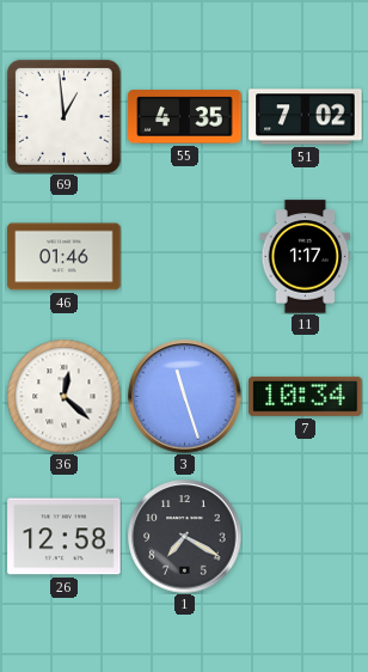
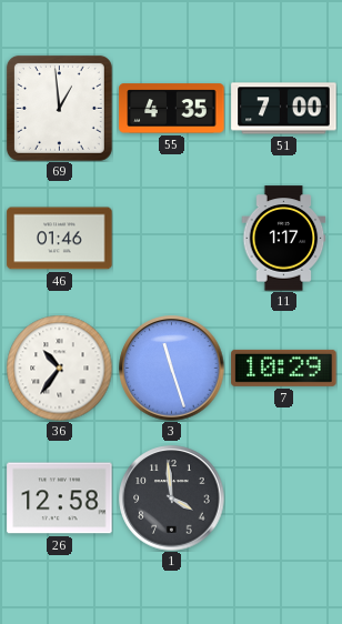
51: 7:02 -> 7:00 (284, 109)
36: 12:22 -> 10:36 (59, 368)
7: 10:34 -> 10:29 (284, 368)
1: 7:20 -> 3:59 (172, 499)
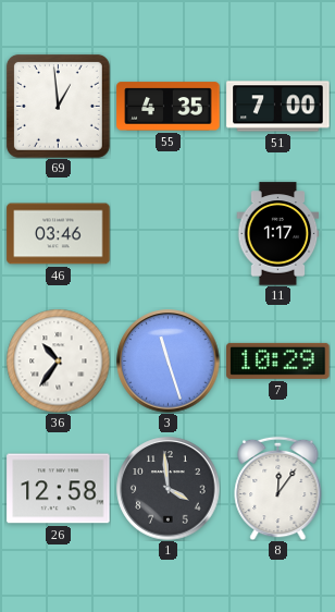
46: 01:46 -> 03:46 (59, 234)
8: none -> 12:06 (278, 488)
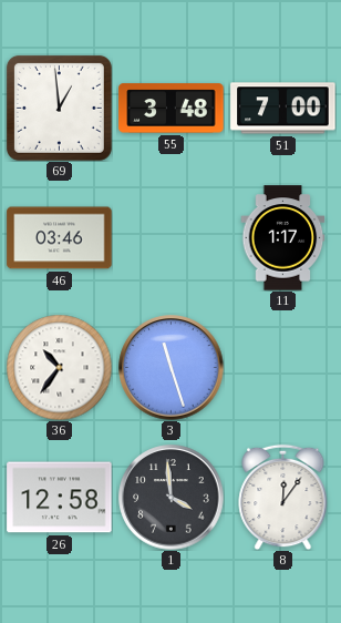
55: 4:35 -> 3:48 (172, 109)
7: 10:29 -> none (278, 360)
